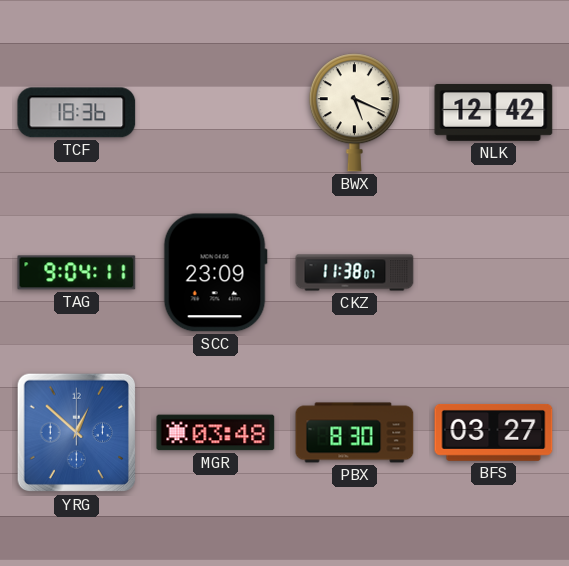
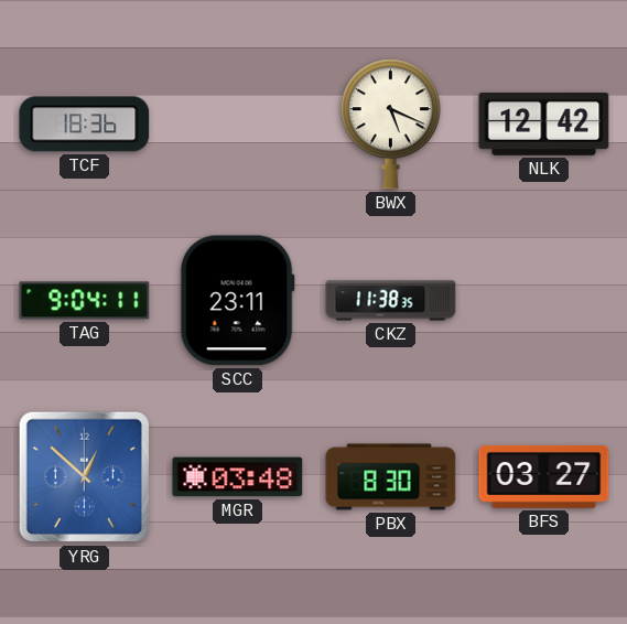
SCC: 23:09 -> 23:11 (237, 301)
CKZ: 11:38:07 -> 11:38:35 (391, 301)
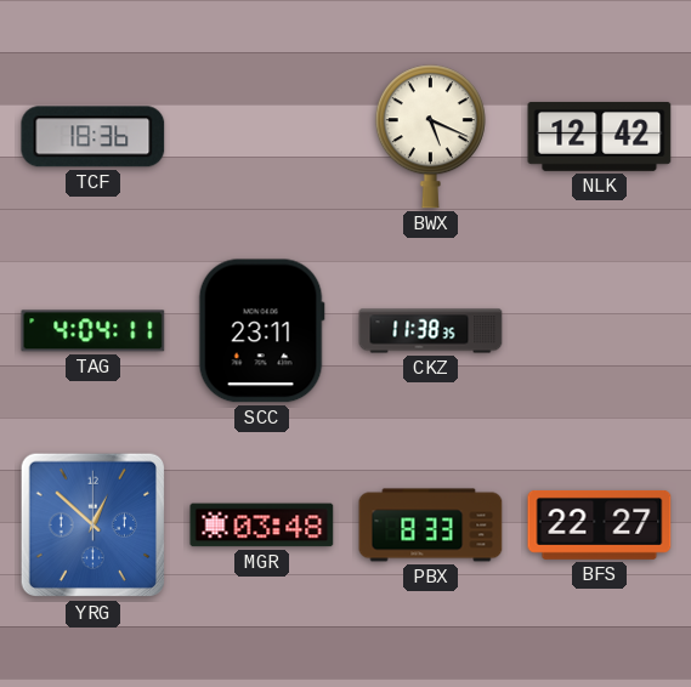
TAG: 9:04 -> 4:04 (94, 331)
PBX: 8:30 -> 8:33 (431, 526)
BFS: 03:27 -> 22:27 (600, 524)
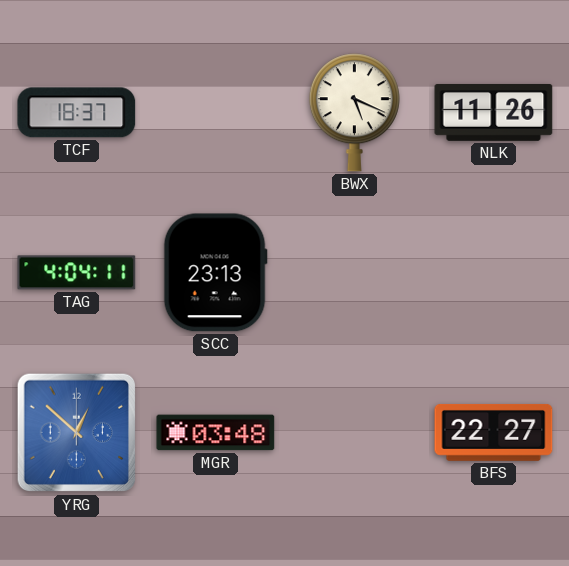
TCF: 18:36 -> 18:37 (77, 113)
NLK: 12:42 -> 11:26 (494, 112)
SCC: 23:11 -> 23:13 (215, 273)
CKZ: 11:38 -> none (431, 331)
PBX: 8:33 -> none (431, 526)
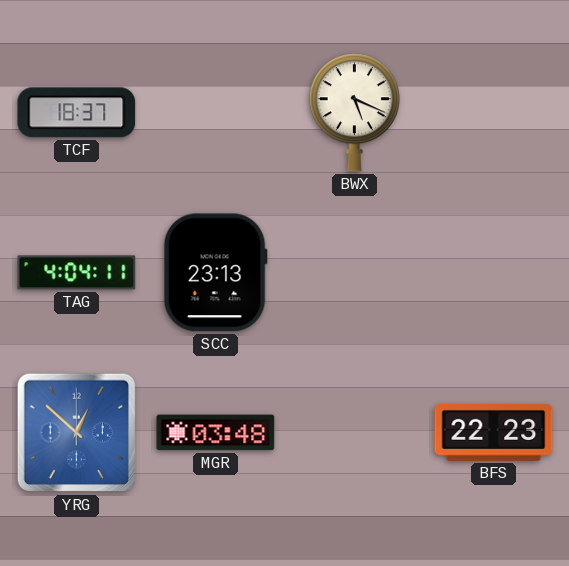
NLK: 11:26 -> none (494, 112)
BFS: 22:27 -> 22:23 (494, 432)
